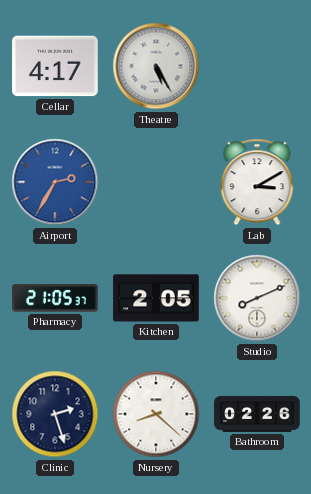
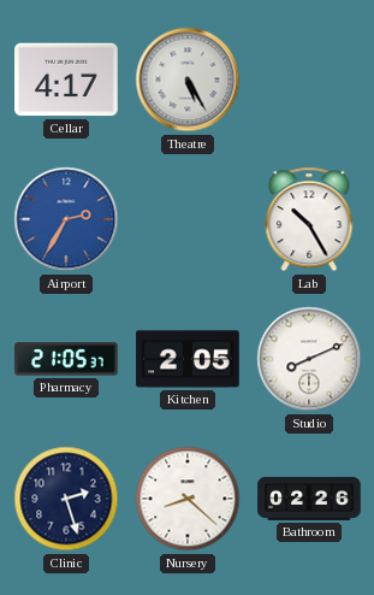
Lab: 3:10 -> 10:25 (309, 219)
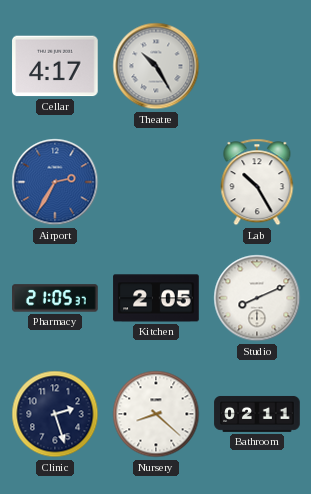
Theatre: 5:25 -> 10:25 (156, 66)
Bathroom: 02:26 -> 02:11 (257, 414)
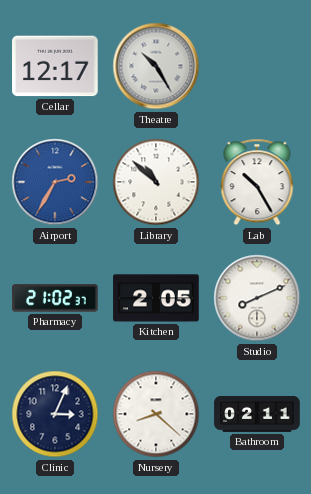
Cellar: 4:17 -> 12:17 (55, 66)
Library: none -> 10:52 (156, 182)
Pharmacy: 21:05 -> 21:02 (55, 298)
Clinic: 2:27 -> 3:04 (55, 414)
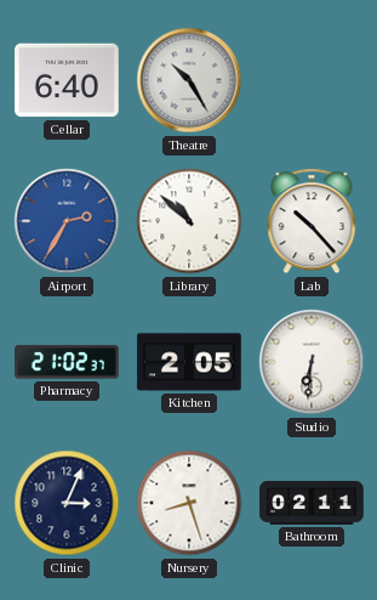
Cellar: 12:17 -> 6:40 (67, 80)
Lab: 10:25 -> 10:23 (312, 221)
Studio: 8:11 -> 6:31 (312, 362)
Nursery: 8:22 -> 8:27 (189, 503)
